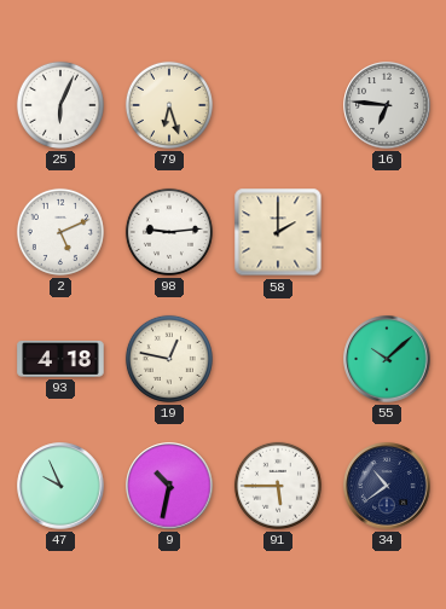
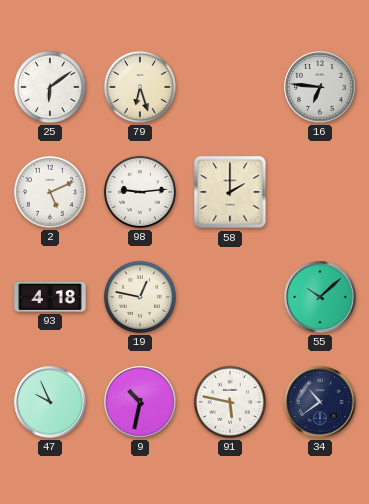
25: 6:04 -> 6:09 (50, 87)
91: 5:45 -> 5:47 (230, 402)
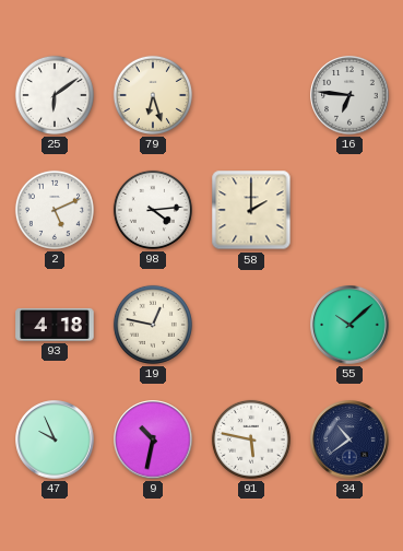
98: 9:14 -> 4:14 (153, 210)
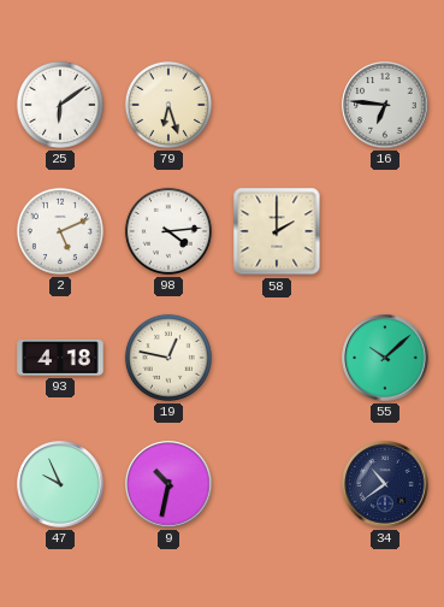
91: 5:47 -> none (251, 439)
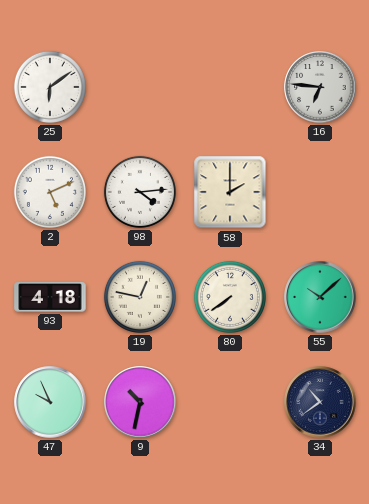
79: 6:27 -> none (168, 105)
80: none -> 7:39 (230, 297)
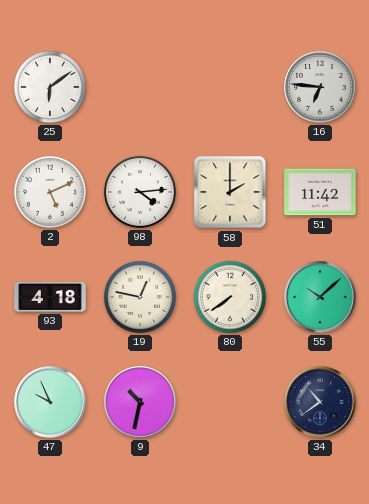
51: none -> 11:42 (320, 192)
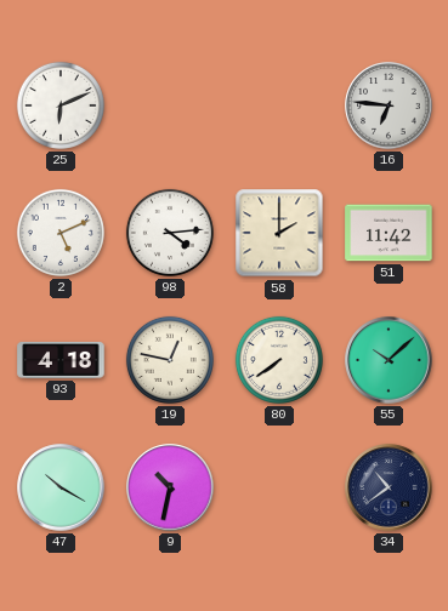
25: 6:09 -> 6:11 (61, 105)
47: 9:56 -> 10:20 (61, 487)
